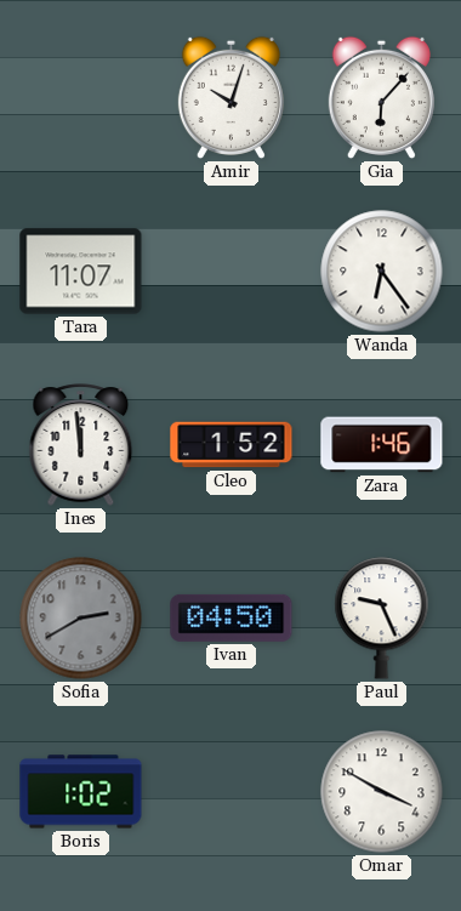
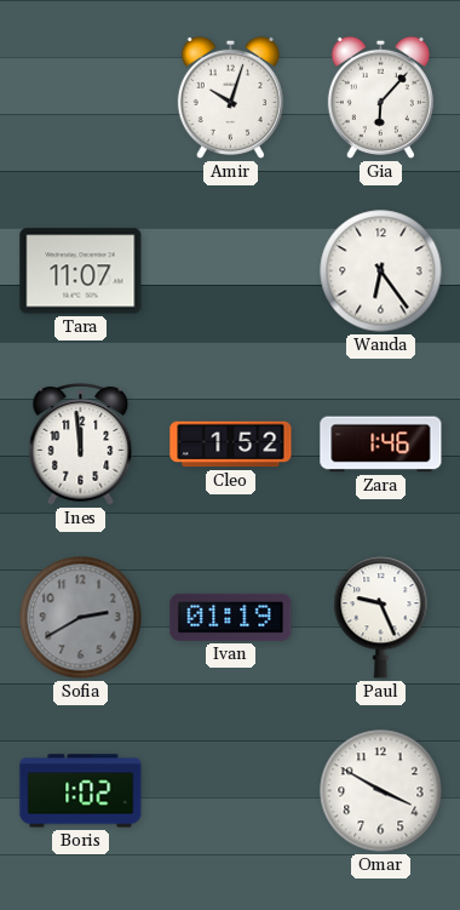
Ivan: 04:50 -> 01:19 (231, 617)
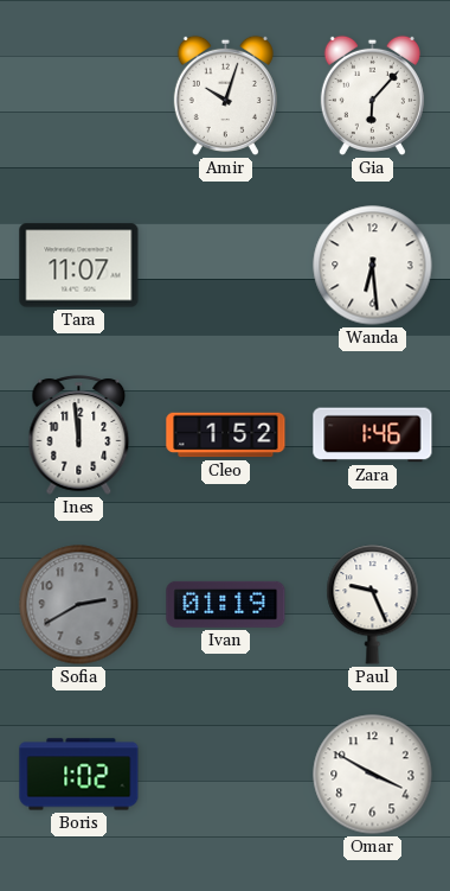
Wanda: 6:24 -> 6:29 (373, 266)
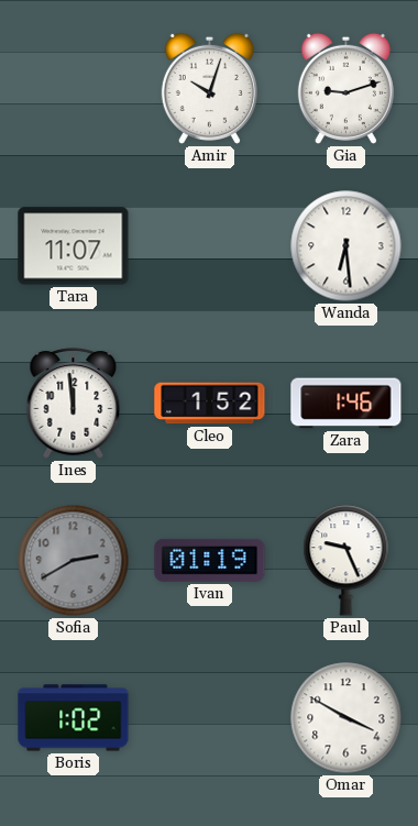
Gia: 6:07 -> 9:12 (345, 88)
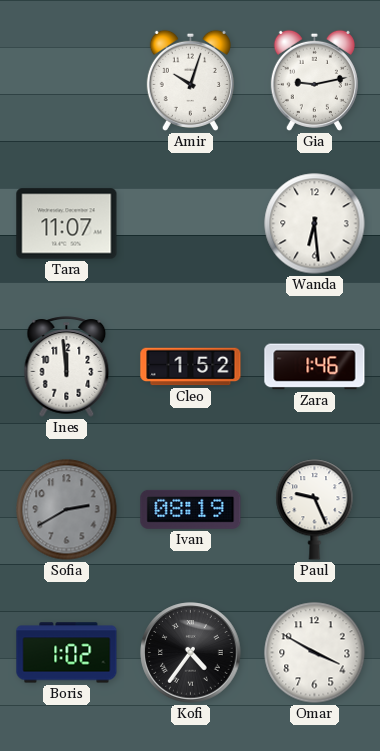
Gia: 9:12 -> 9:13 (314, 80)
Ivan: 01:19 -> 08:19 (191, 509)
Kofi: none -> 4:36 (191, 653)
